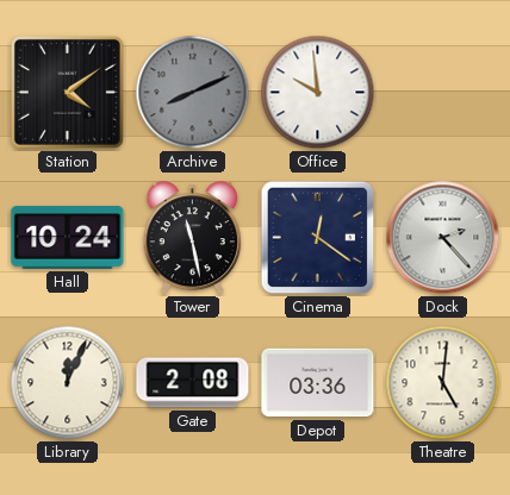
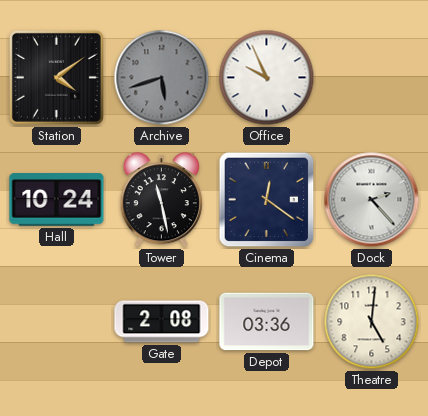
Archive: 8:11 -> 5:42 (162, 78)
Office: 9:59 -> 9:56 (267, 78)
Library: 12:04 -> none (68, 383)
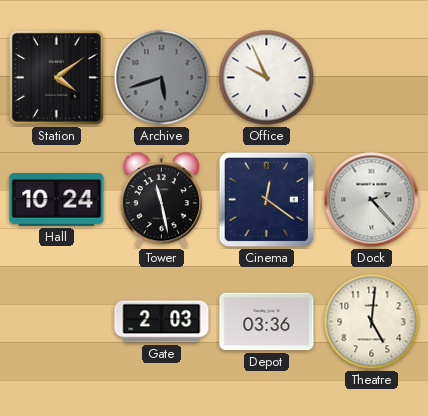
Gate: 2:08 -> 2:03 (162, 322)
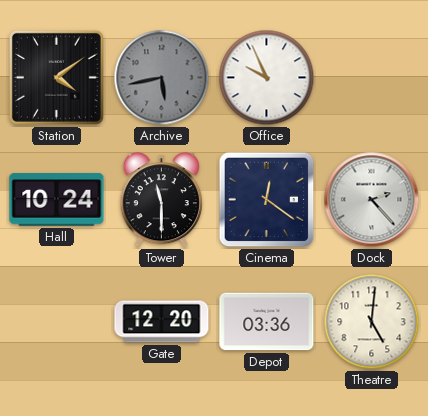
Archive: 5:42 -> 5:43 (162, 78)
Tower: 11:28 -> 11:30 (161, 200)
Gate: 2:03 -> 12:20 (162, 322)
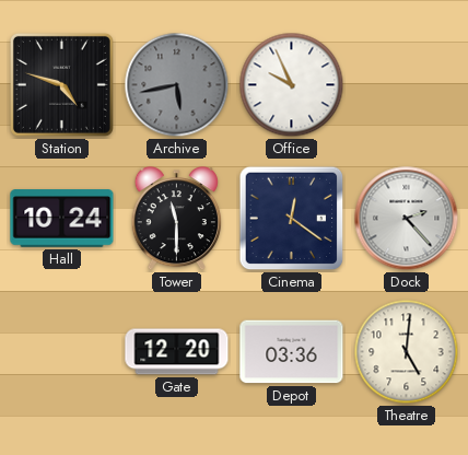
Station: 4:09 -> 4:48 (61, 84)
